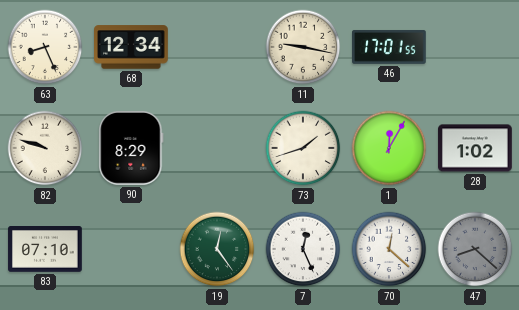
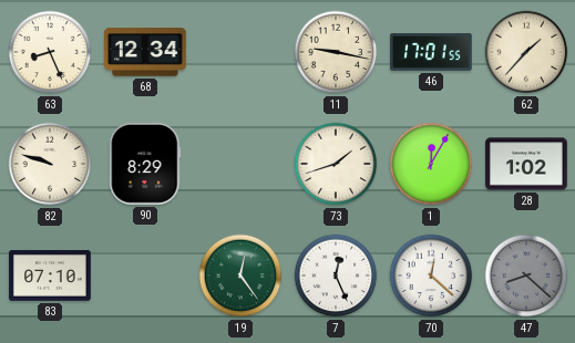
62: none -> 1:37 (526, 52)
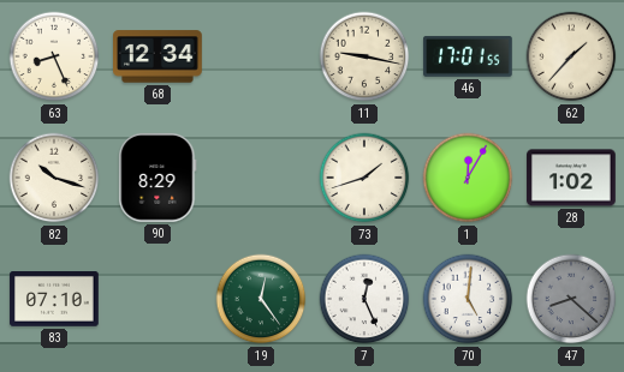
82: 9:48 -> 10:18 (54, 178)
70: 12:22 -> 5:01 (468, 299)
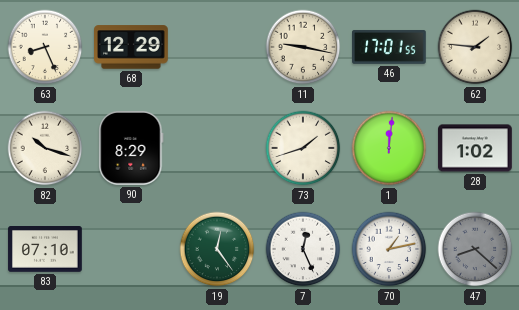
68: 12:34 -> 12:29 (131, 47)
62: 1:37 -> 1:46 (475, 47)
1: 12:05 -> 12:01 (389, 148)
70: 5:01 -> 1:13 (389, 249)
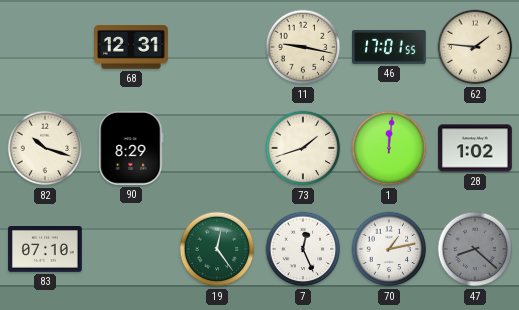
63: 8:26 -> none (45, 47)
68: 12:29 -> 12:31 (131, 47)
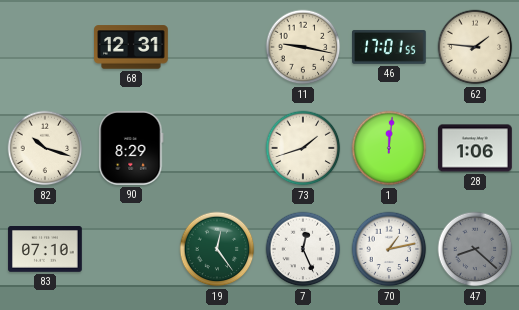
28: 1:02 -> 1:06 (475, 148)
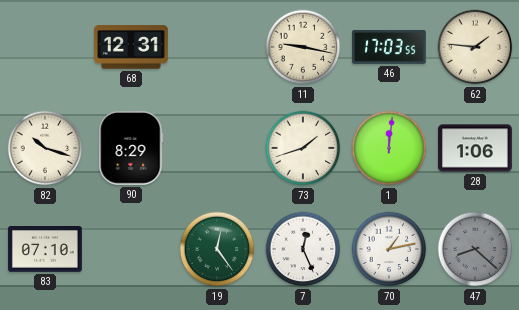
46: 17:01 -> 17:03 (390, 47)
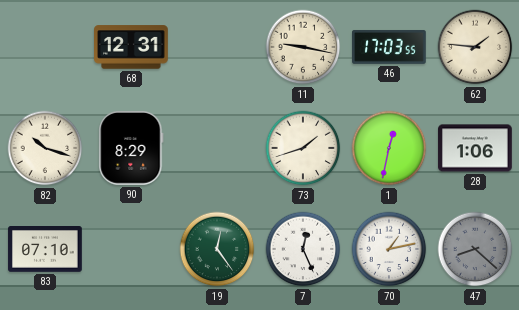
1: 12:01 -> 12:32 (389, 148)
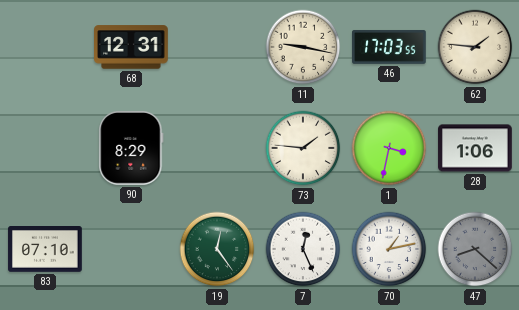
82: 10:18 -> none (45, 148)
73: 1:42 -> 1:46 (303, 148)
1: 12:32 -> 3:32 (389, 148)
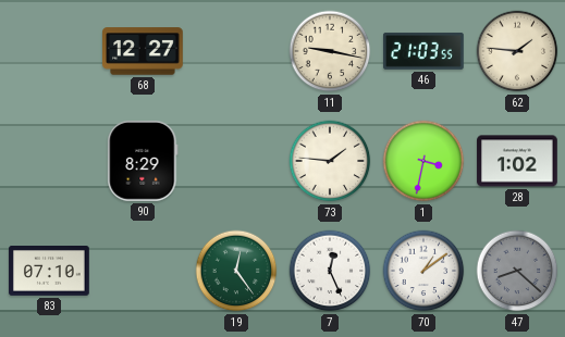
68: 12:31 -> 12:27 (143, 51)
46: 17:03 -> 21:03 (425, 51)
28: 1:06 -> 1:02 (517, 161)
70: 1:13 -> 1:09 (423, 271)
